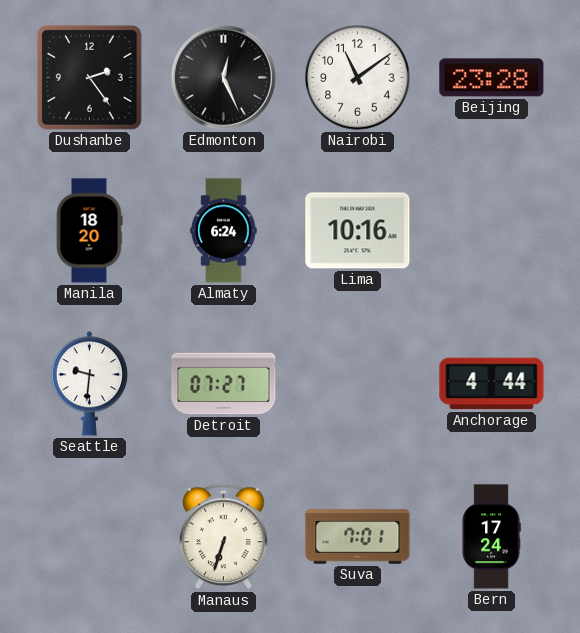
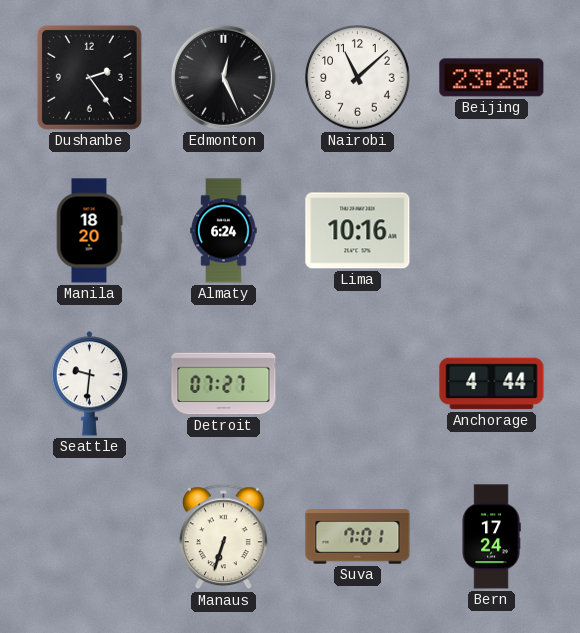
Nairobi: 11:09 -> 11:08 (358, 78)
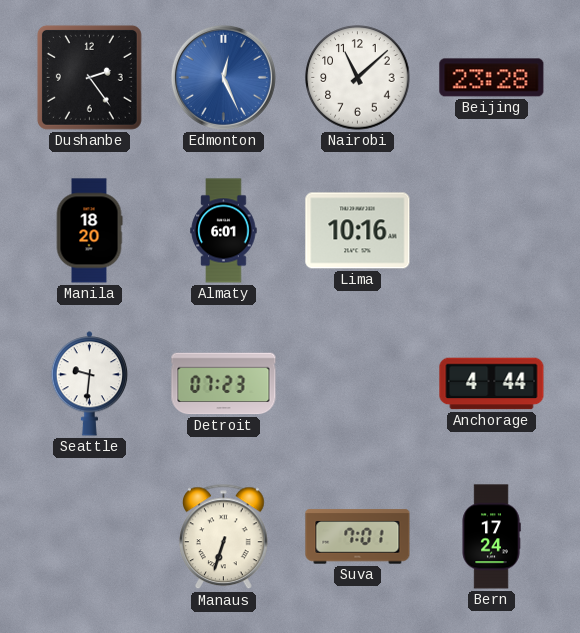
Edmonton dial: black -> blue (223, 77)
Almaty: 6:24 -> 6:01 (224, 231)
Detroit: 07:27 -> 07:23 (224, 384)
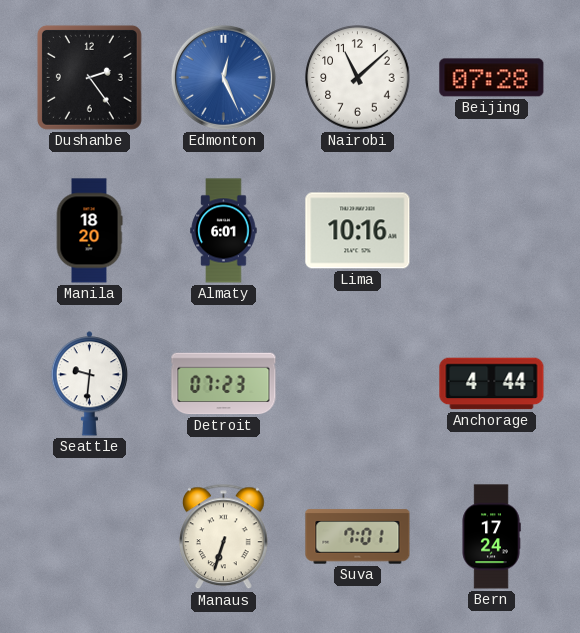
Beijing: 23:28 -> 07:28 (492, 78)
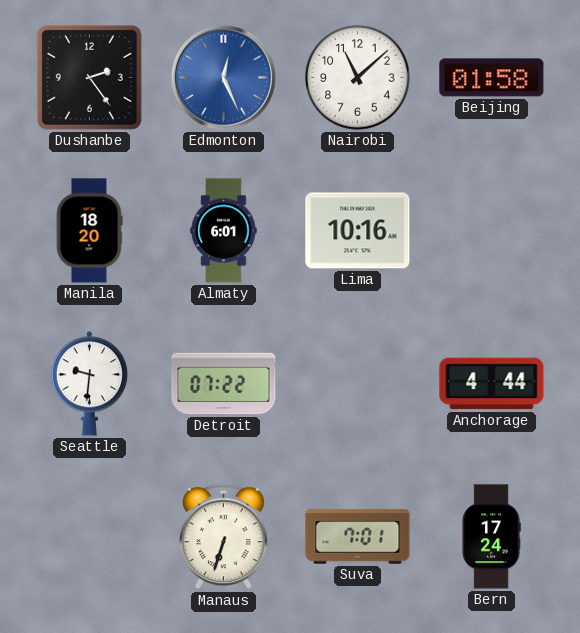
Beijing: 07:28 -> 01:58 (492, 78)
Detroit: 07:23 -> 07:22 (224, 384)
